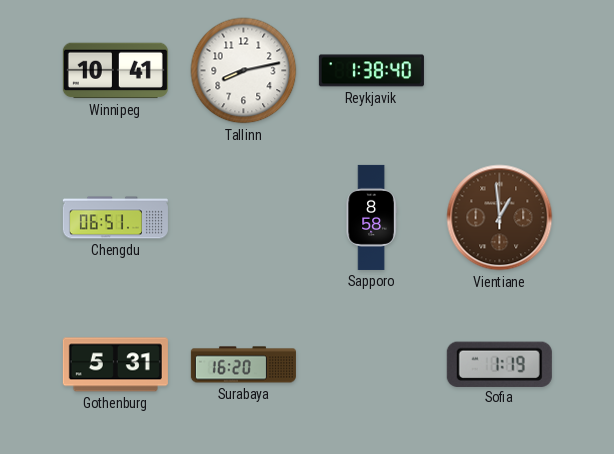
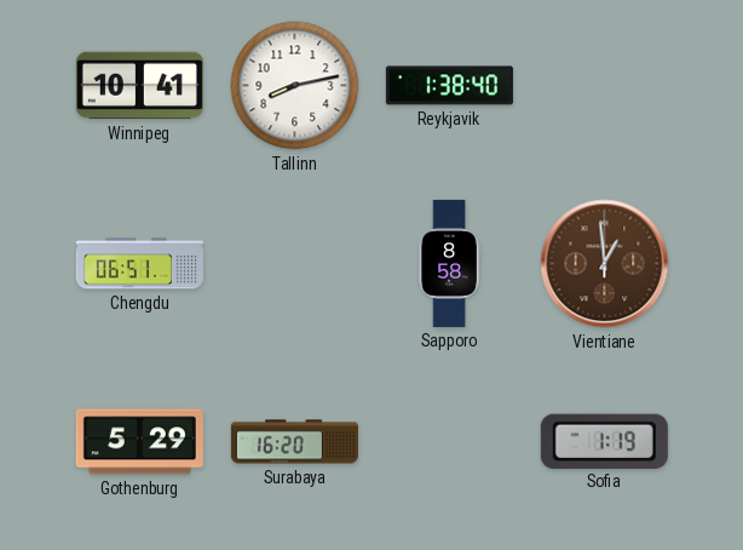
Gothenburg: 5:31 -> 5:29 (139, 442)
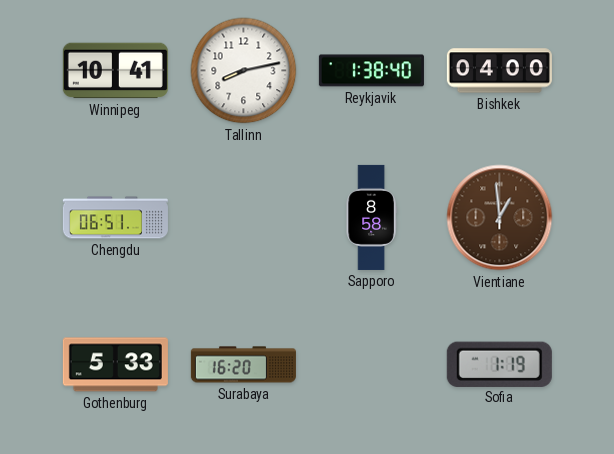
Bishkek: none -> 04:00 (499, 71)
Gothenburg: 5:29 -> 5:33 (115, 365)
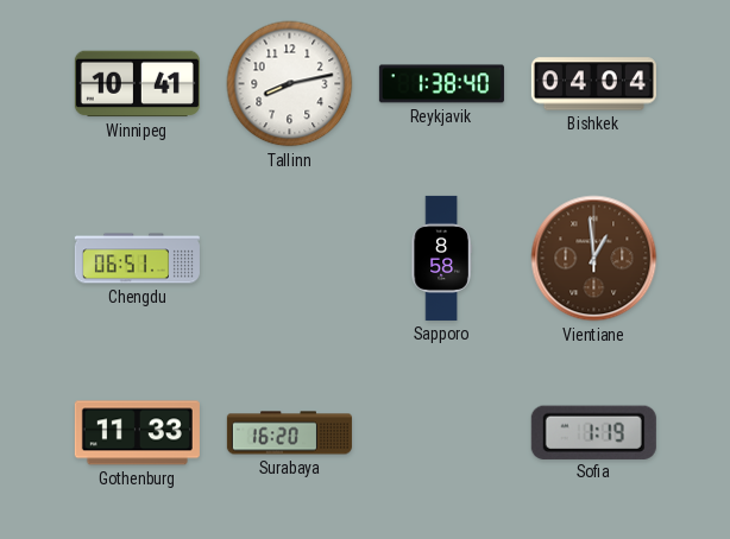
Bishkek: 04:00 -> 04:04 (593, 84)
Gothenburg: 5:33 -> 11:33 (137, 433)
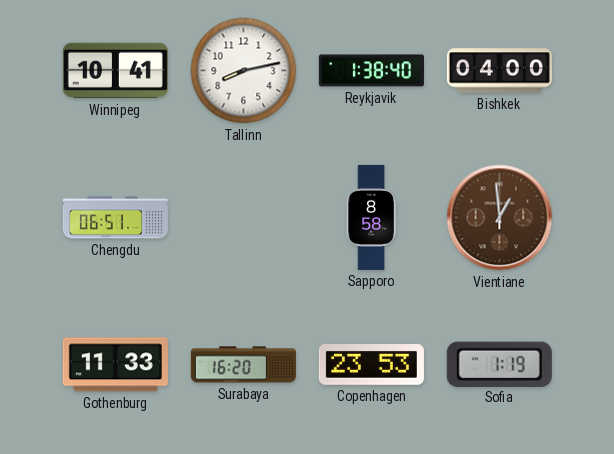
Bishkek: 04:04 -> 04:00 (499, 71)
Copenhagen: none -> 23:53 (371, 365)
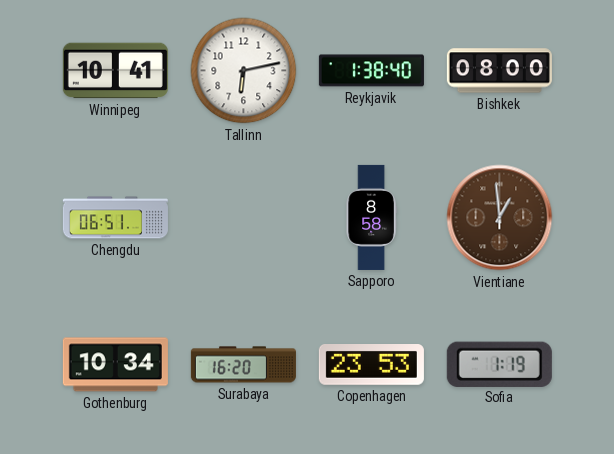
Tallinn: 8:13 -> 6:13 (244, 71)
Bishkek: 04:00 -> 08:00 (499, 71)
Gothenburg: 11:33 -> 10:34 (115, 365)
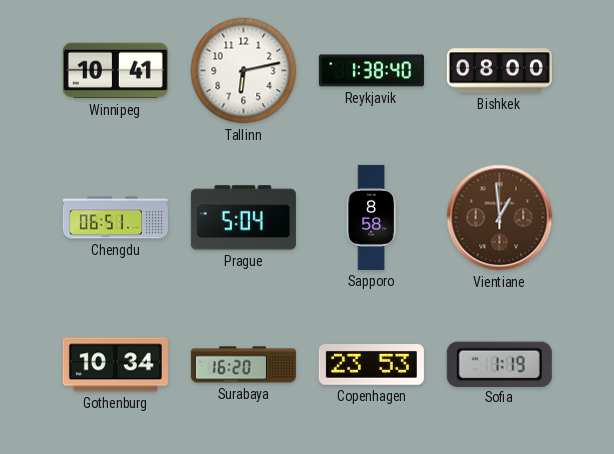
Prague: none -> 5:04 (243, 218)
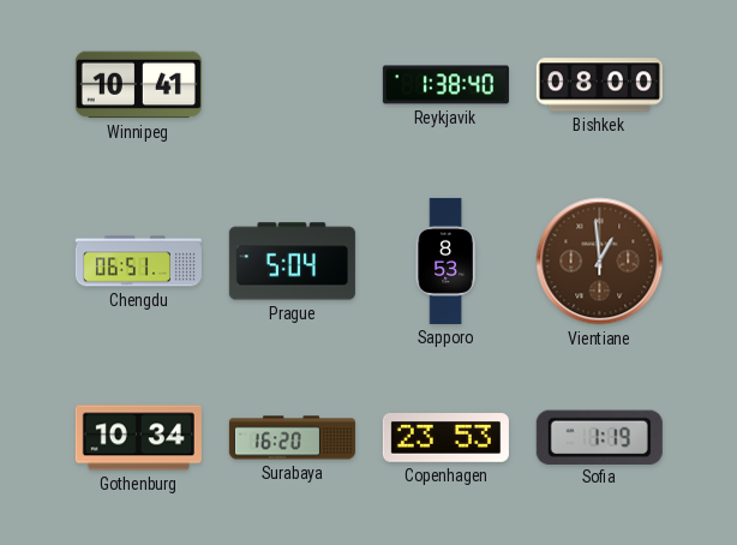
Tallinn: 6:13 -> none (244, 71)
Sapporo: 8:58 -> 8:53 (445, 260)
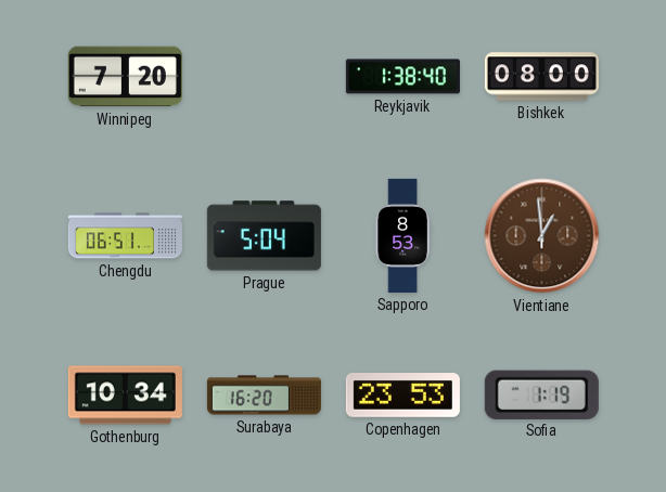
Winnipeg: 10:41 -> 7:20 (125, 77)
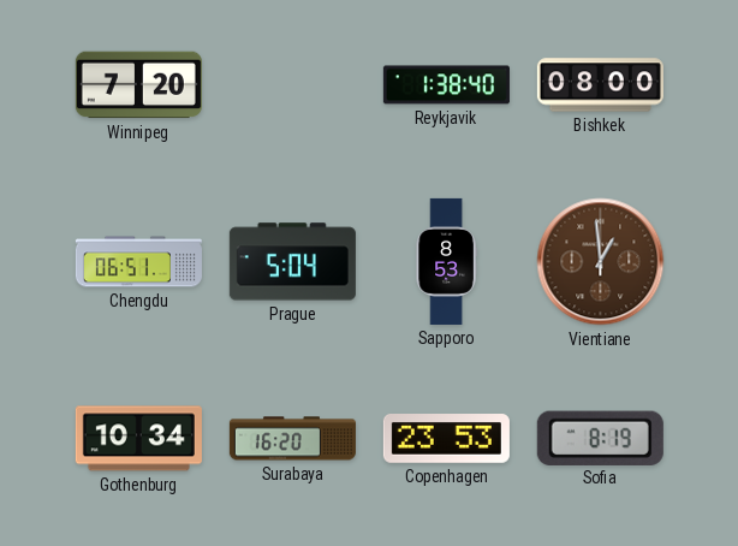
Sofia: 1:19 -> 8:19 (600, 438)
